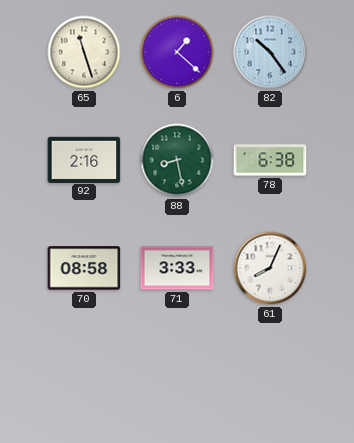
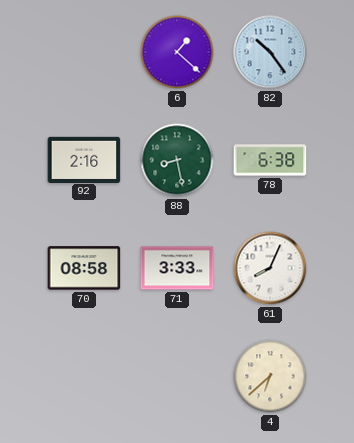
65: 11:27 -> none (84, 52)
4: none -> 6:38 (270, 376)
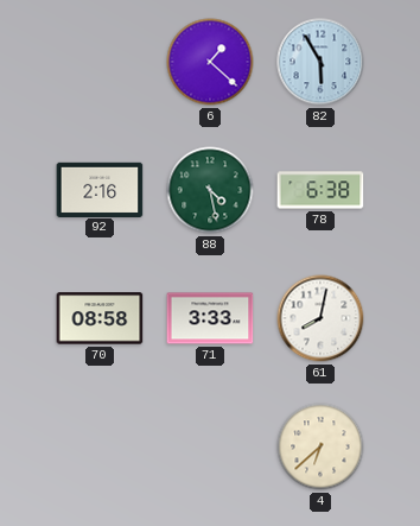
82: 10:24 -> 5:55 (320, 62)
88: 8:28 -> 4:28 (210, 190)
61: 8:04 -> 8:02 (320, 318)
